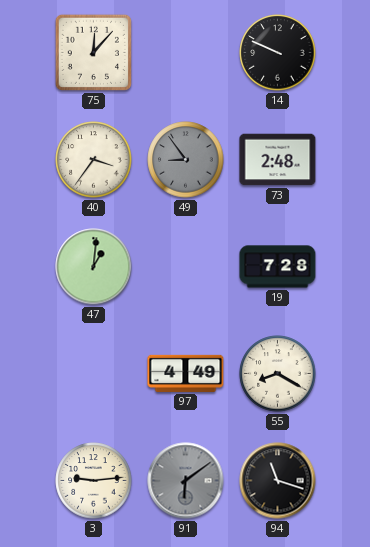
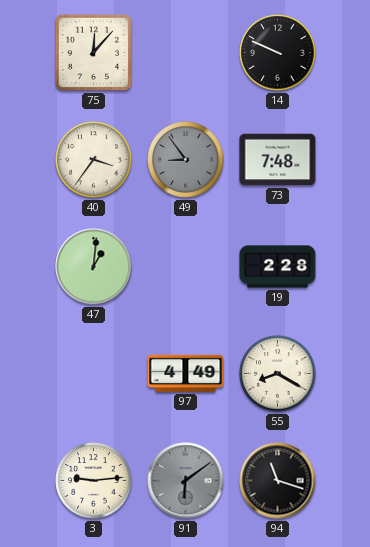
73: 2:48 -> 7:48 (278, 160)
19: 7:28 -> 2:28 (278, 267)
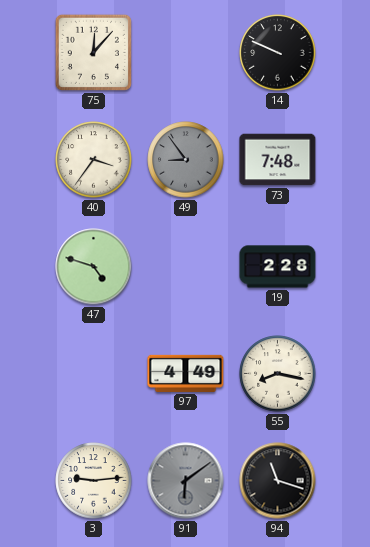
47: 1:01 -> 4:48 (94, 267)
55: 8:20 -> 8:17 (278, 374)
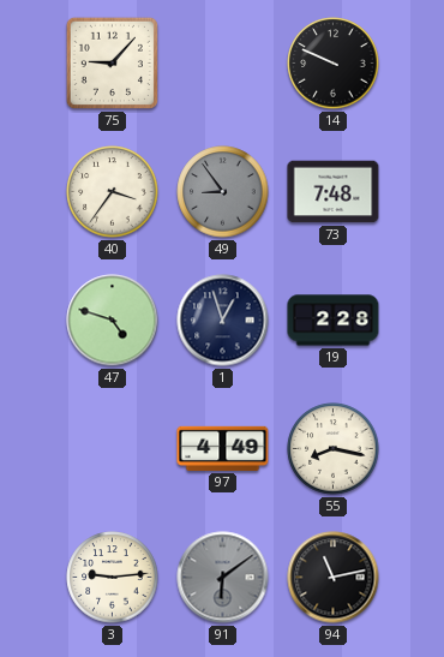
75: 12:07 -> 9:07 (112, 62)
1: none -> 12:57 (223, 321)
94: 11:18 -> 11:13 (334, 578)
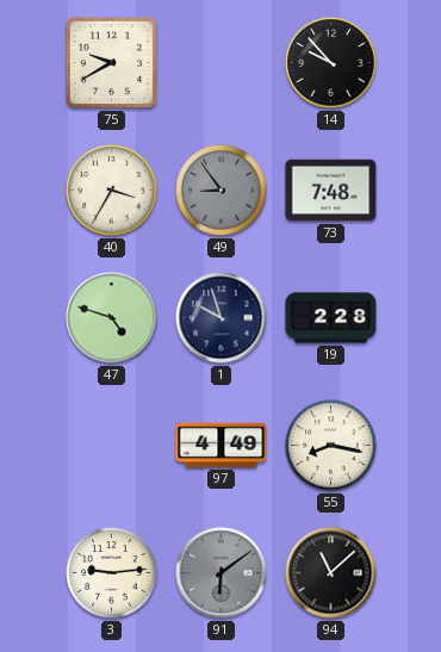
75: 9:07 -> 9:40 (111, 62)
14: 9:49 -> 9:53 (331, 63)
40: 3:36 -> 3:35 (112, 191)
1: 12:57 -> 9:57 (222, 318)
94: 11:13 -> 11:08 (331, 573)
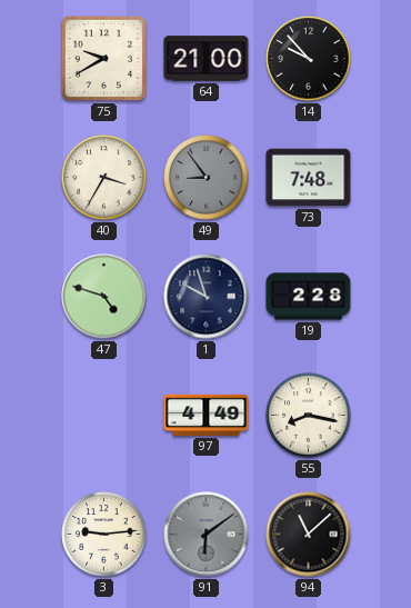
64: none -> 21:00 (207, 59)
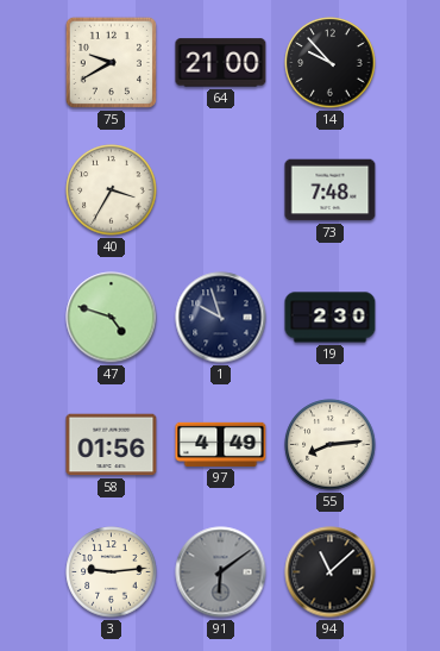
49: 8:54 -> none (207, 178)
19: 2:28 -> 2:30 (331, 318)
58: none -> 01:56 (112, 445)
55: 8:17 -> 8:14 (331, 445)
